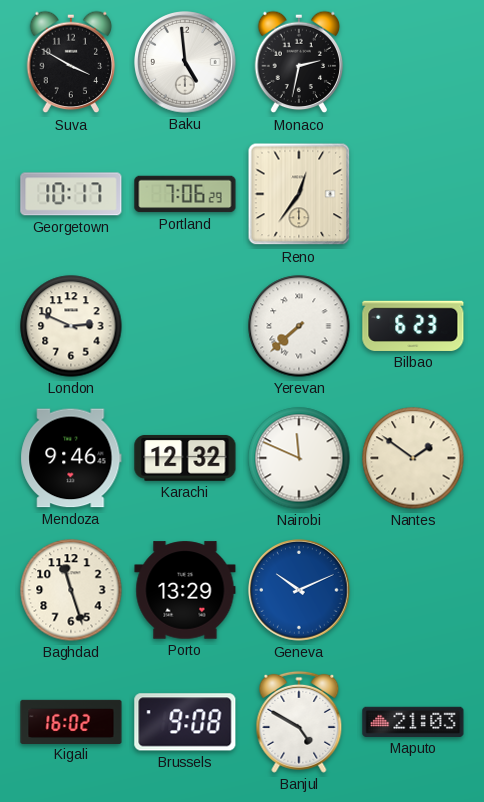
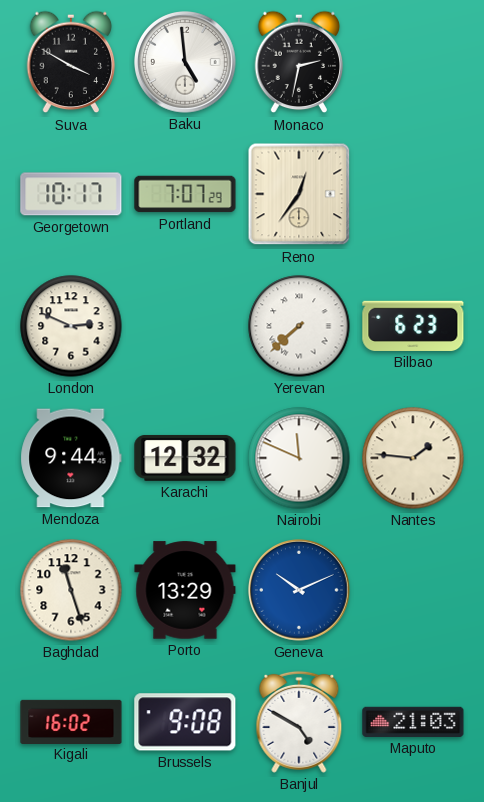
Portland: 7:06 -> 7:07 (185, 194)
Mendoza: 9:46 -> 9:44 (71, 458)
Nantes: 1:51 -> 1:46 (413, 458)
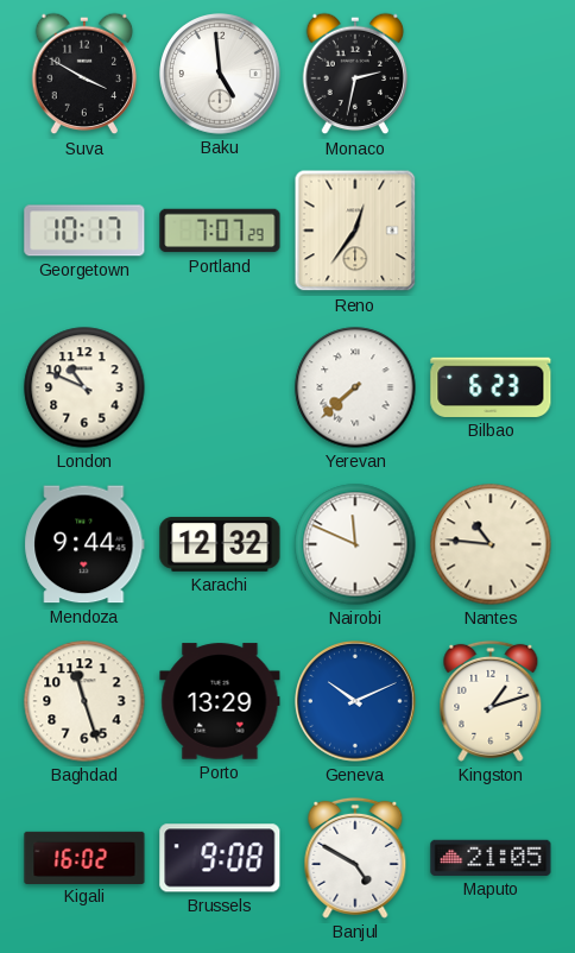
London: 2:49 -> 10:49 (84, 387)
Nantes: 1:46 -> 10:46 (491, 544)
Kingston: none -> 1:12 (491, 701)
Maputo: 21:03 -> 21:05 (491, 858)
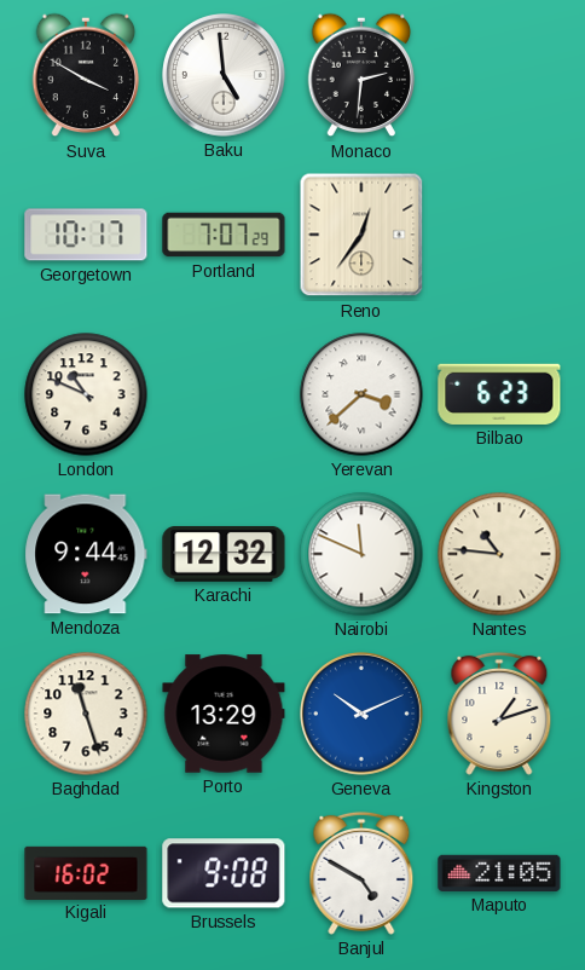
Monaco: 2:32 -> 2:31 (361, 75)
Yerevan: 7:38 -> 3:38 (361, 394)
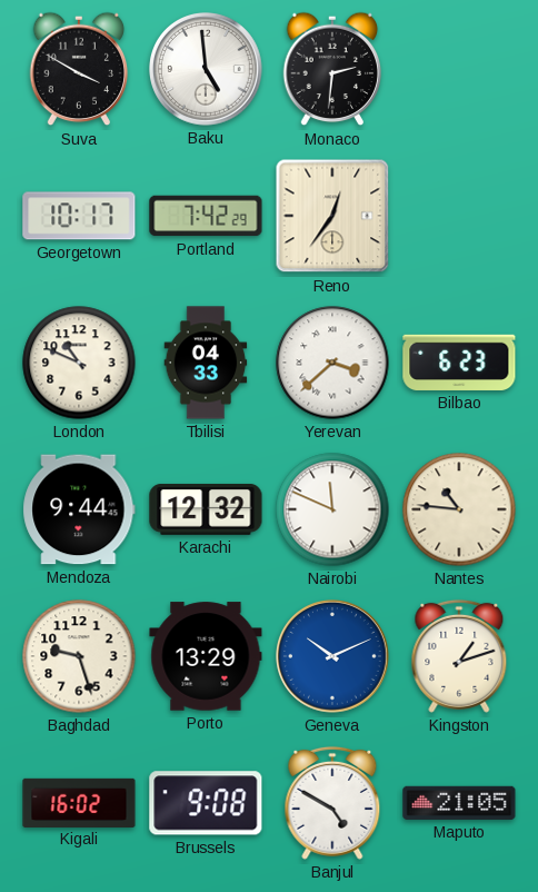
Portland: 7:07 -> 7:42 (206, 216)
Tbilisi: none -> 04:33 (206, 363)
Baghdad: 11:27 -> 9:27 (79, 656)
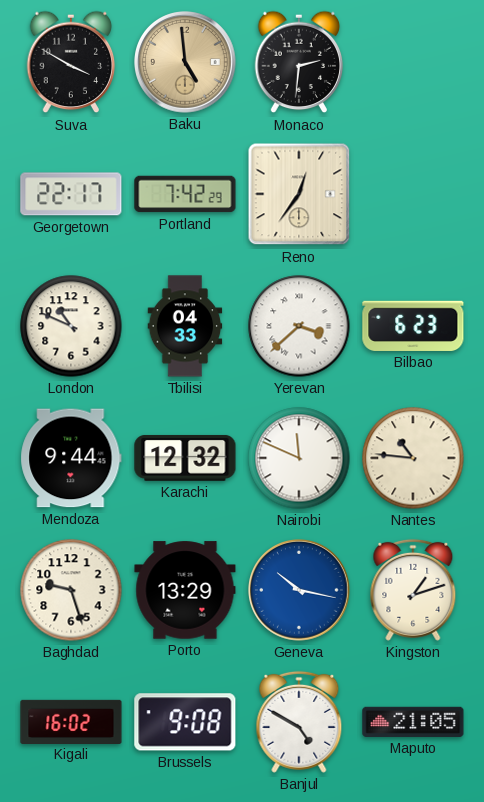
Baku dial: white -> champagne (186, 63)
Georgetown: 10:17 -> 22:17 (71, 194)
Geneva: 10:11 -> 10:17 (300, 591)
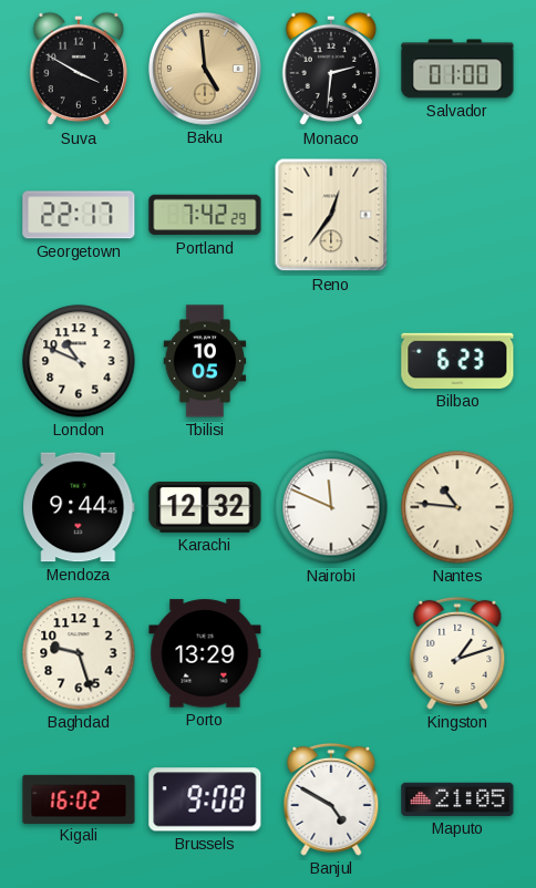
Salvador: none -> 01:00 (457, 69)
Tbilisi: 04:33 -> 10:05 (205, 361)
Yerevan: 3:38 -> none (299, 326)
Geneva: 10:17 -> none (300, 591)
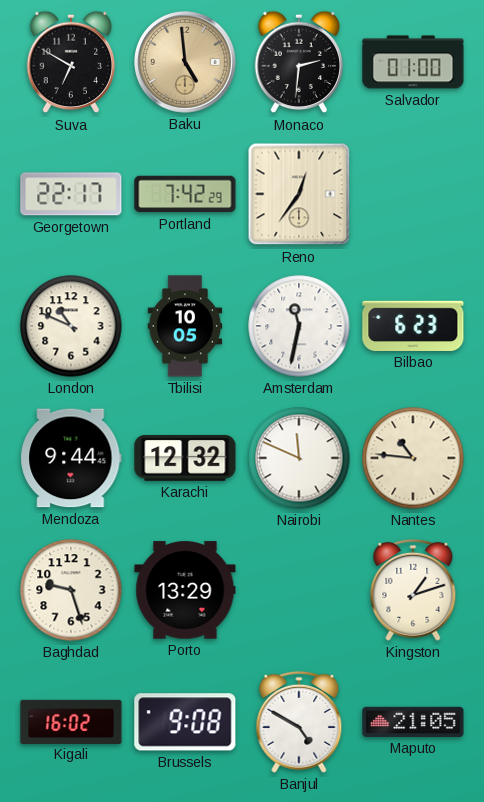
Suva: 3:50 -> 6:50 (71, 62)
Amsterdam: none -> 11:32 (299, 326)
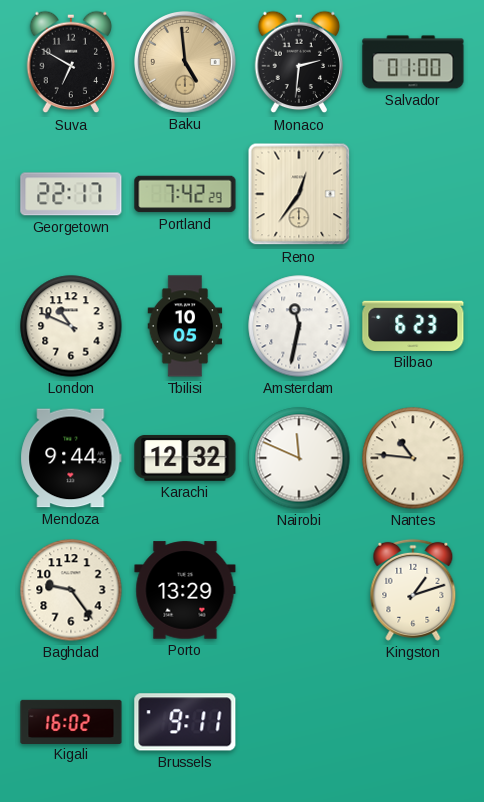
Baghdad: 9:27 -> 9:24 (71, 590)
Brussels: 9:08 -> 9:11 (185, 722)
Banjul: 4:50 -> none (299, 722)
Maputo: 21:05 -> none (413, 722)
